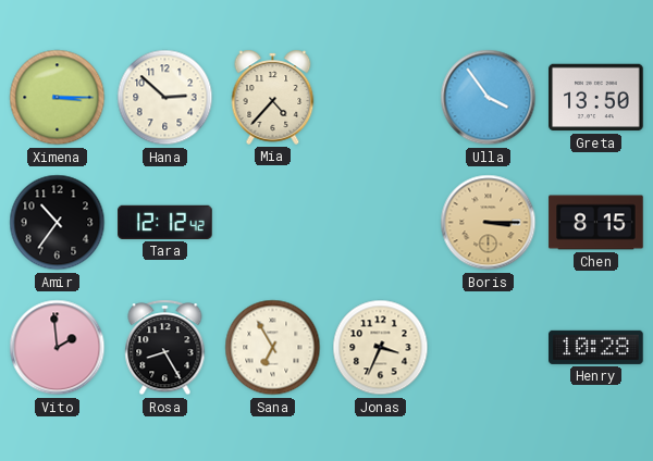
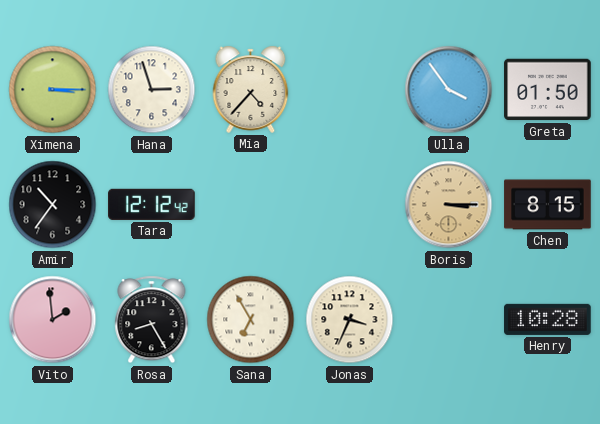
Hana: 2:52 -> 2:57 (152, 90)
Greta: 13:50 -> 01:50 (548, 90)
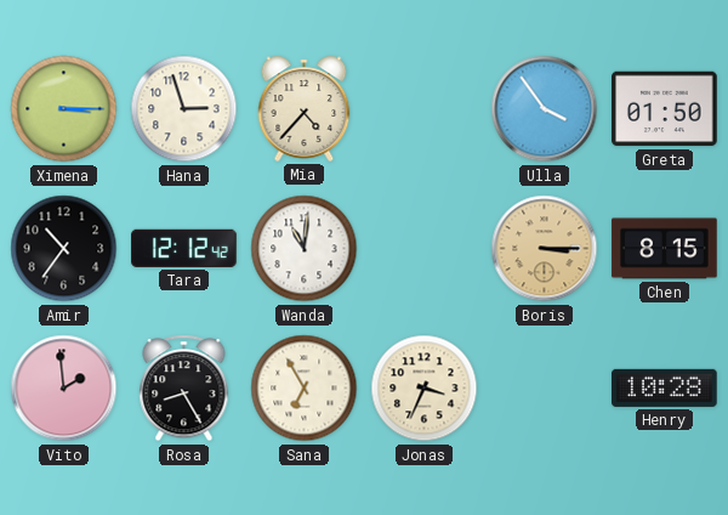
Wanda: none -> 11:01 (305, 249)
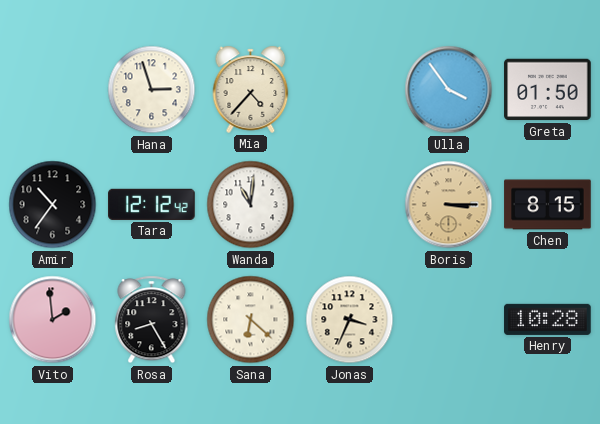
Ximena: 3:15 -> none (64, 109)
Sana: 6:55 -> 6:22 (251, 320)
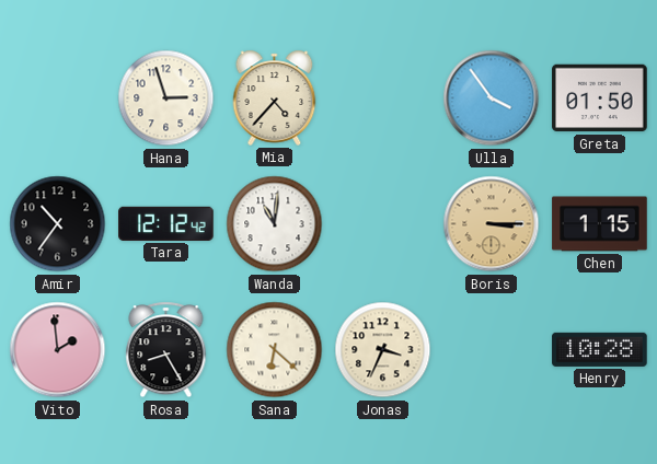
Chen: 8:15 -> 1:15 (600, 224)
